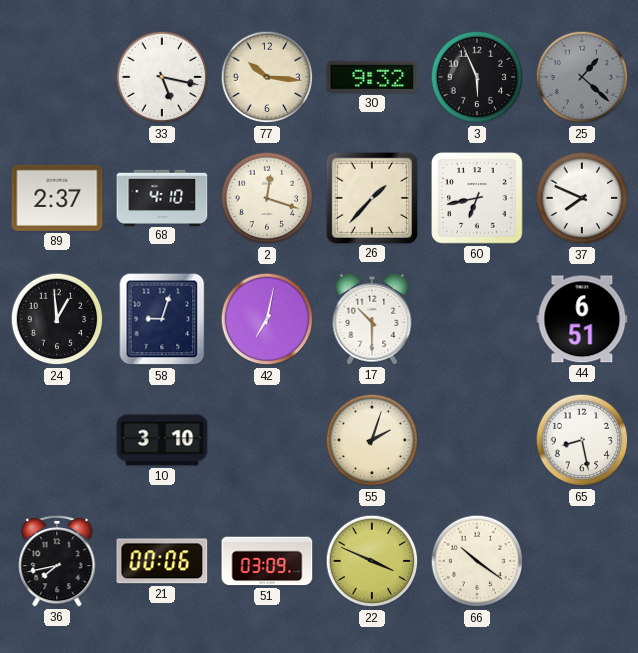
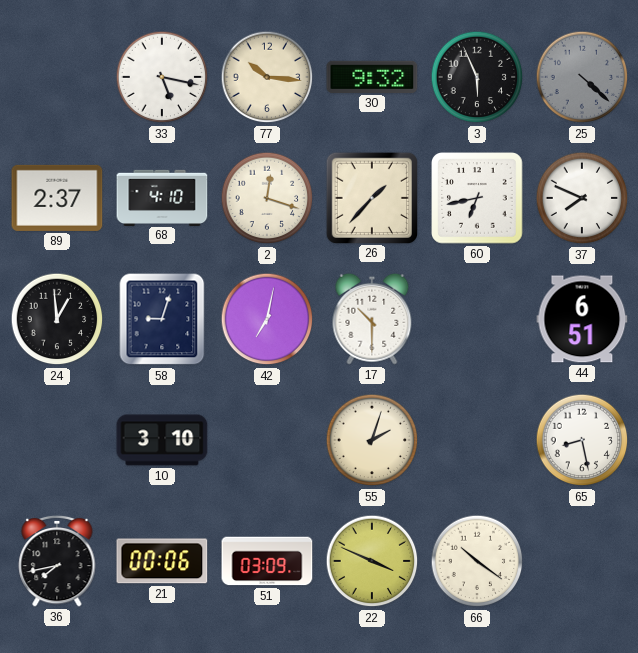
25: 1:22 -> 4:22 (582, 77)
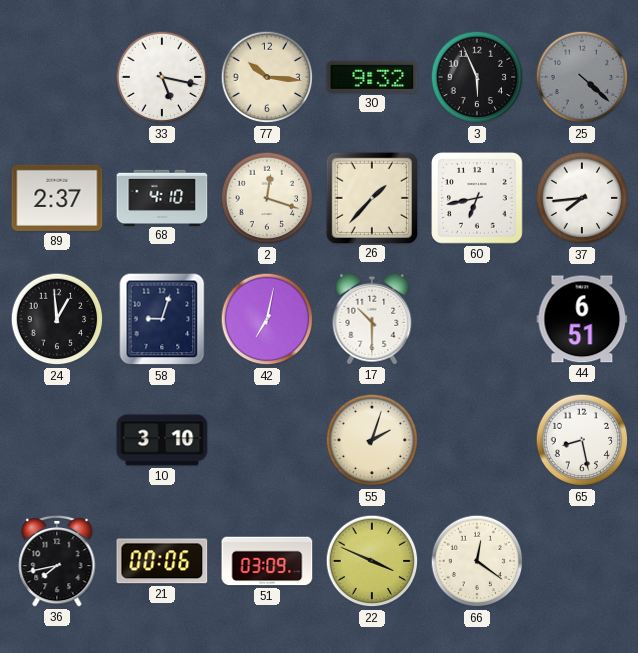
37: 7:49 -> 7:44 (582, 198)
66: 10:21 -> 12:21 (477, 561)
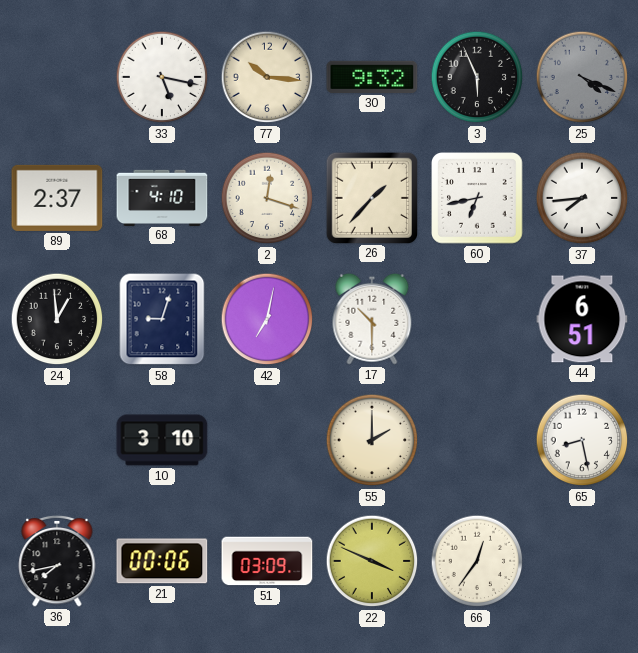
25: 4:22 -> 4:19 (582, 77)
55: 2:03 -> 2:00 (372, 440)
66: 12:21 -> 12:36 (477, 561)
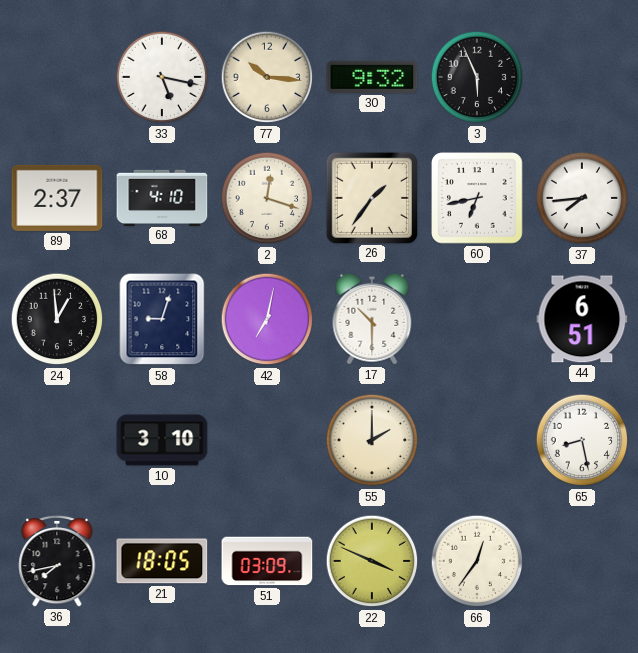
25: 4:19 -> none (582, 77)
26: 1:37 -> 1:36 (371, 197)
21: 00:06 -> 18:05 (162, 561)
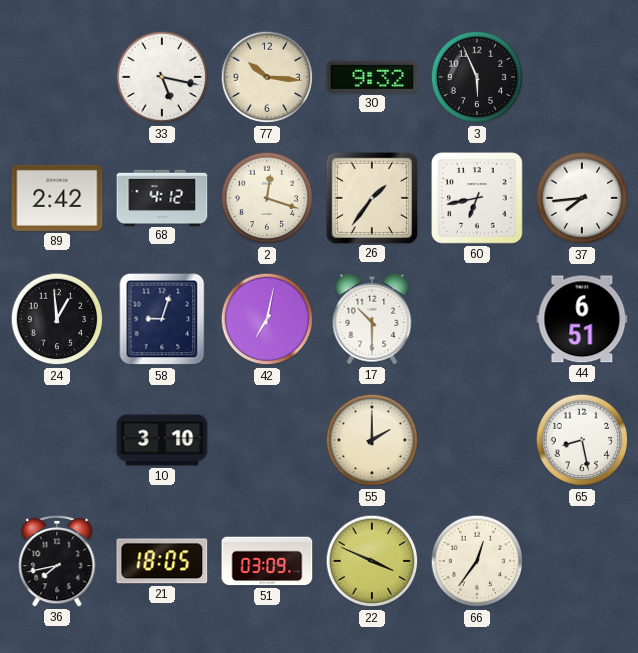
89: 2:37 -> 2:42 (57, 198)
68: 4:10 -> 4:12 (162, 197)
